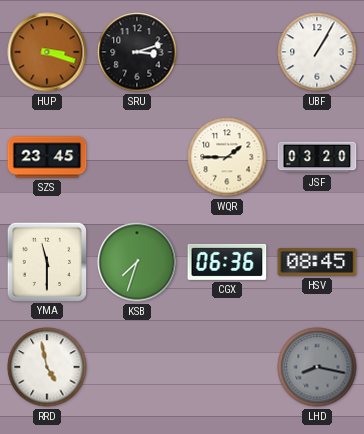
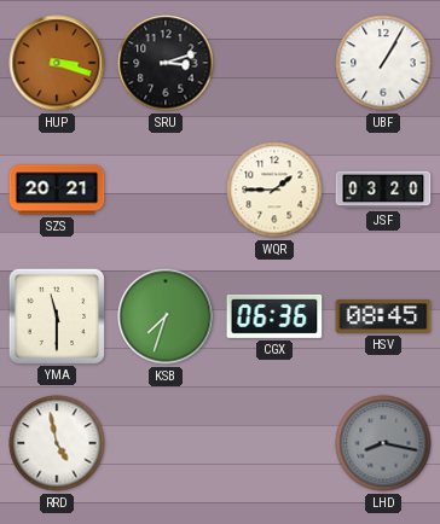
SZS: 23:45 -> 20:21 (57, 190)
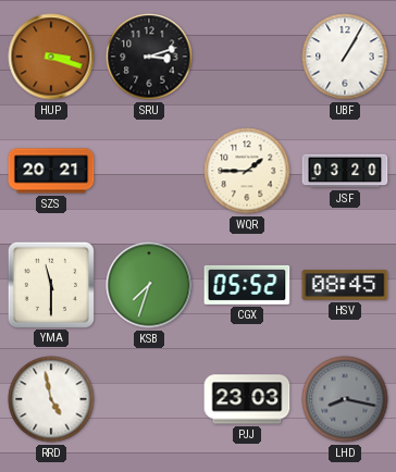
CGX: 06:36 -> 05:52 (247, 285)
PJJ: none -> 23:03 (247, 399)
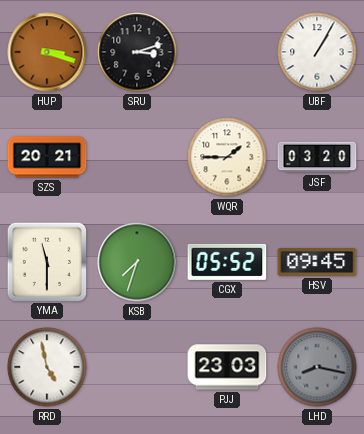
HSV: 08:45 -> 09:45 (317, 262)
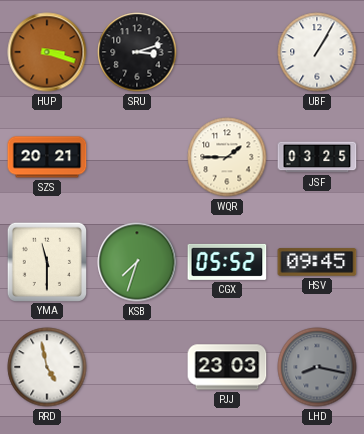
JSF: 03:20 -> 03:25 (317, 157)
